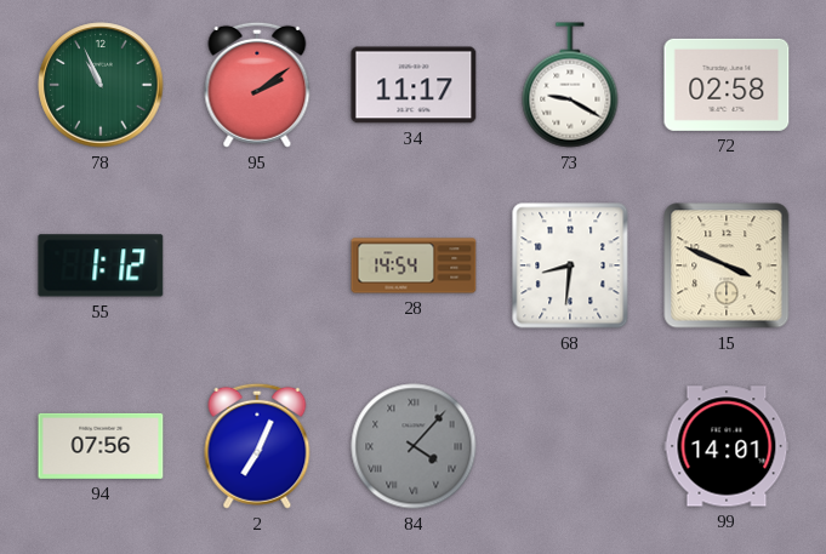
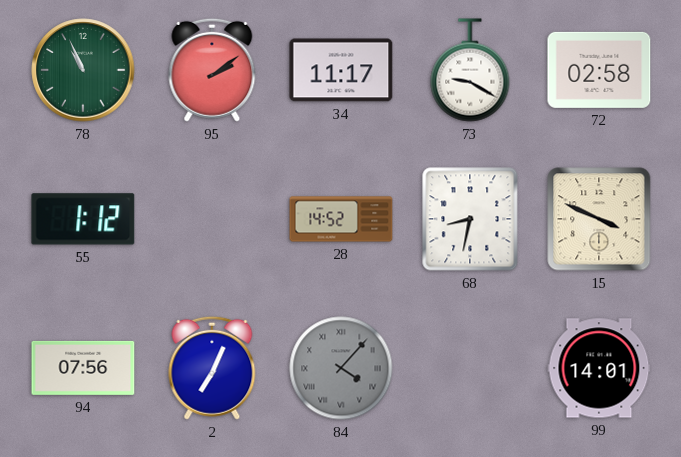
28: 14:54 -> 14:52 (341, 219)
68: 8:31 -> 8:32 (470, 219)
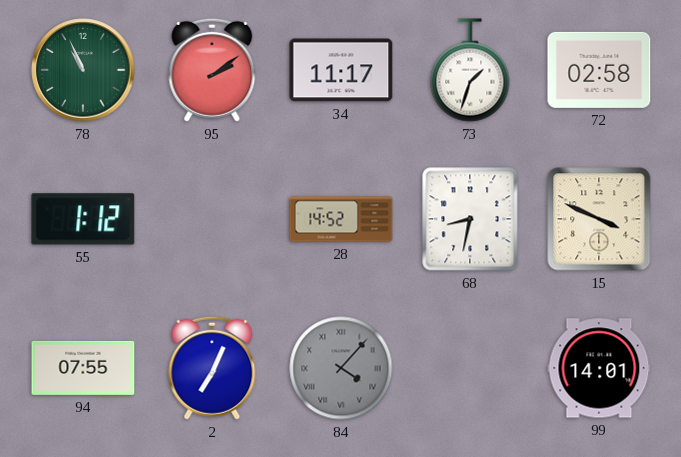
73: 9:20 -> 1:33 (470, 70)
94: 07:56 -> 07:55 (83, 368)
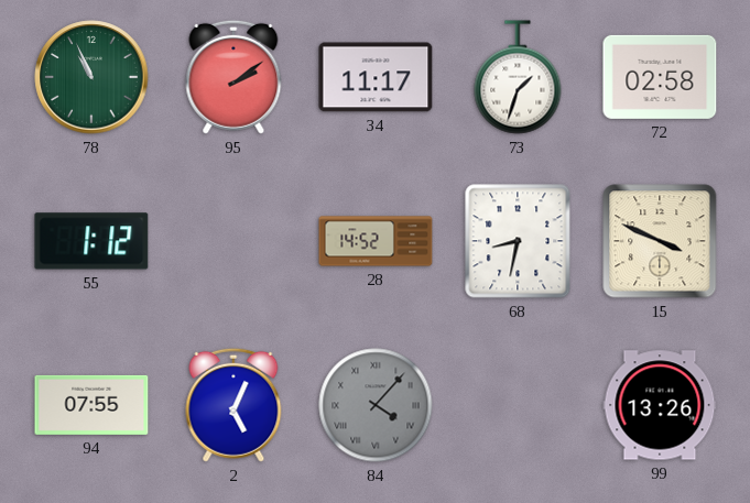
2: 7:04 -> 5:04 (233, 405)
99: 14:01 -> 13:26 (660, 405)
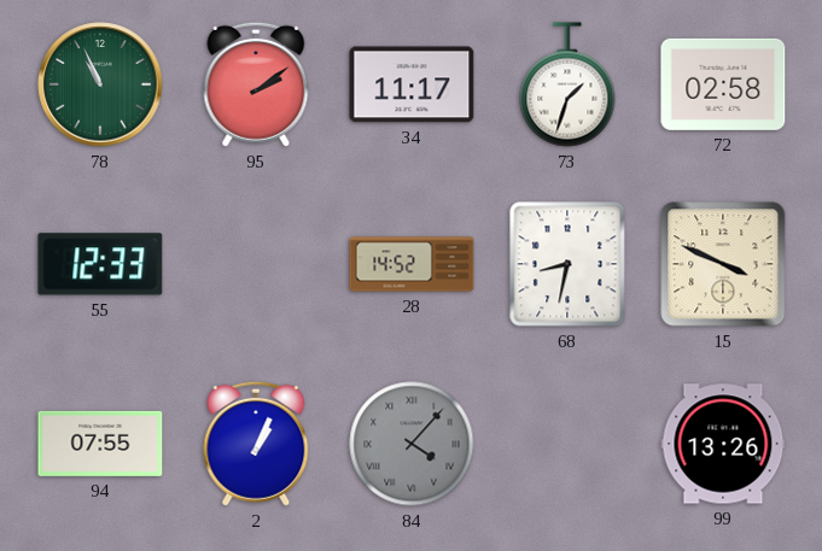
55: 1:12 -> 12:33 (100, 264)
2: 5:04 -> 1:04 (256, 444)
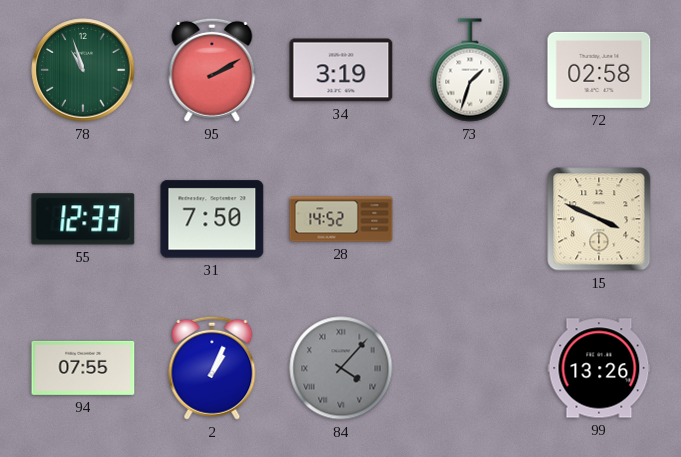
78: 10:56 -> 10:57 (83, 70)
95: 2:09 -> 2:10 (212, 70)
34: 11:17 -> 3:19 (341, 70)
31: none -> 7:50 (212, 219)
68: 8:32 -> none (567, 264)
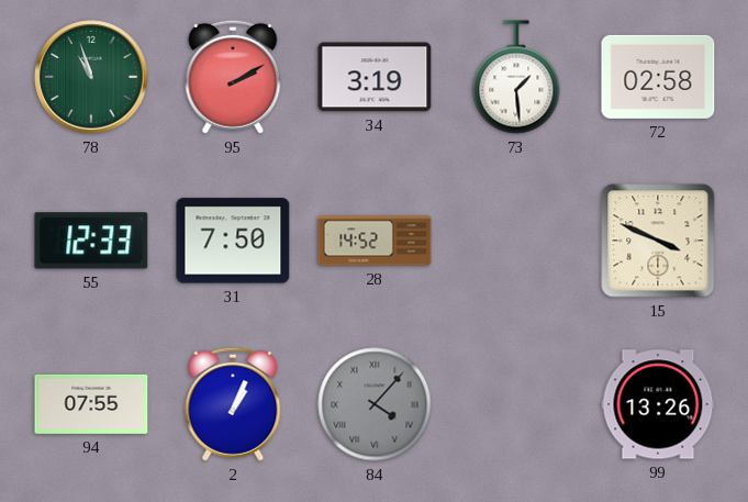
73: 1:33 -> 1:29 (516, 77)
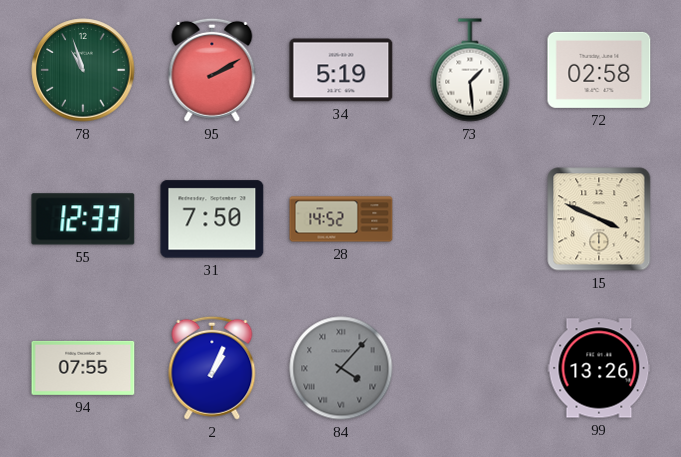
34: 3:19 -> 5:19 (341, 70)
